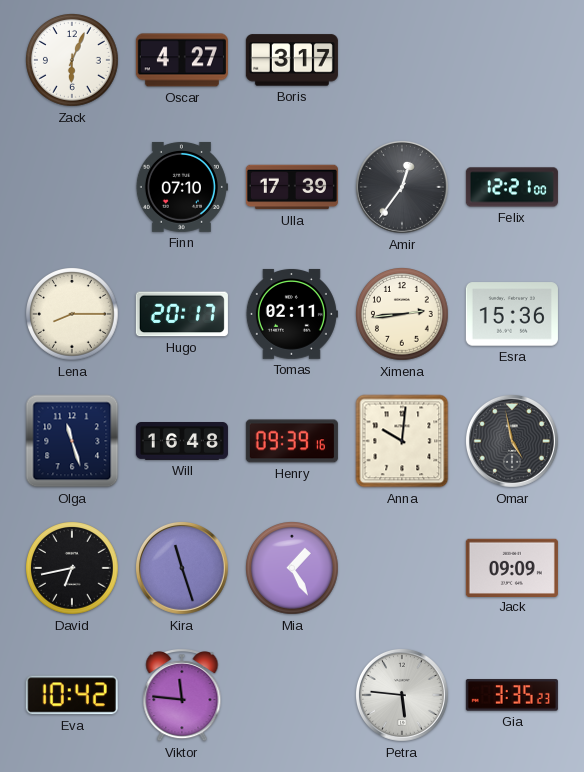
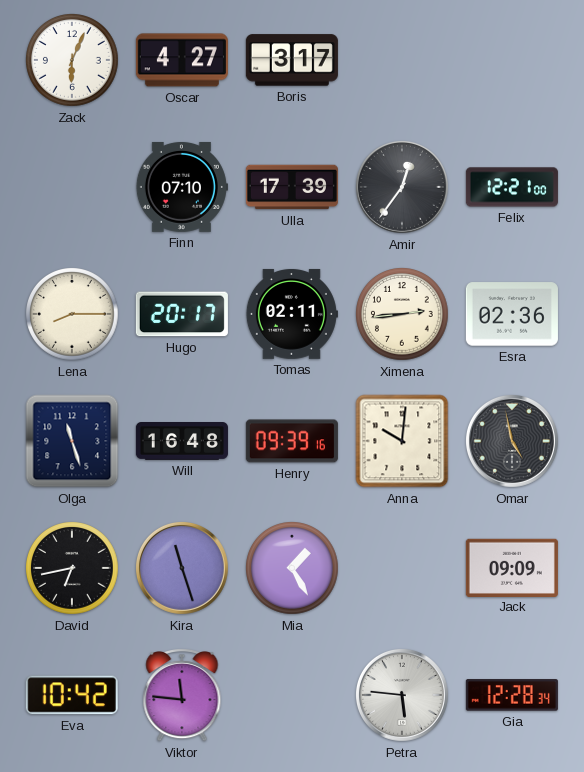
Esra: 15:36 -> 02:36 (512, 314)
Gia: 3:35 -> 12:28 (512, 695)
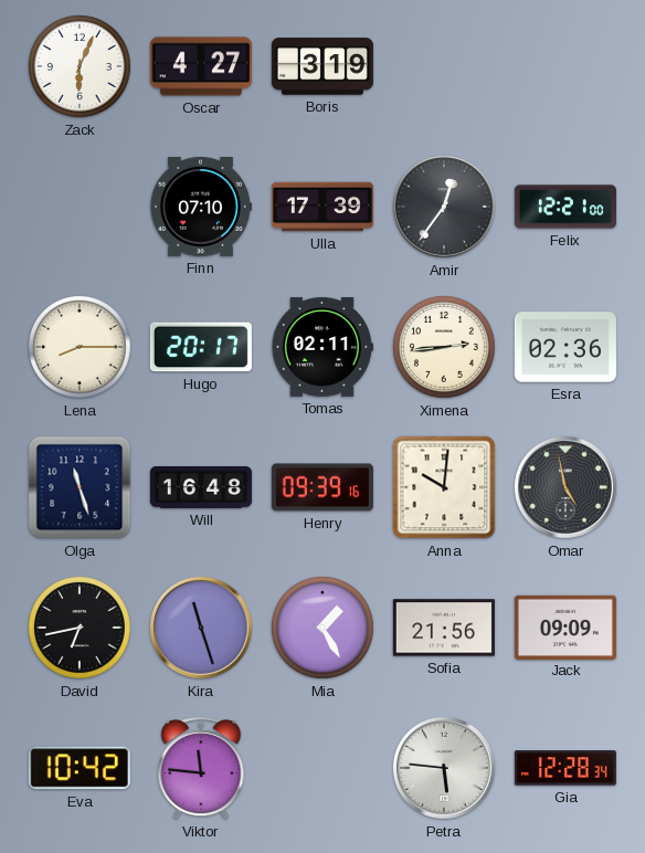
Boris: 3:17 -> 3:19 (322, 66)
Sofia: none -> 21:56 (444, 628)
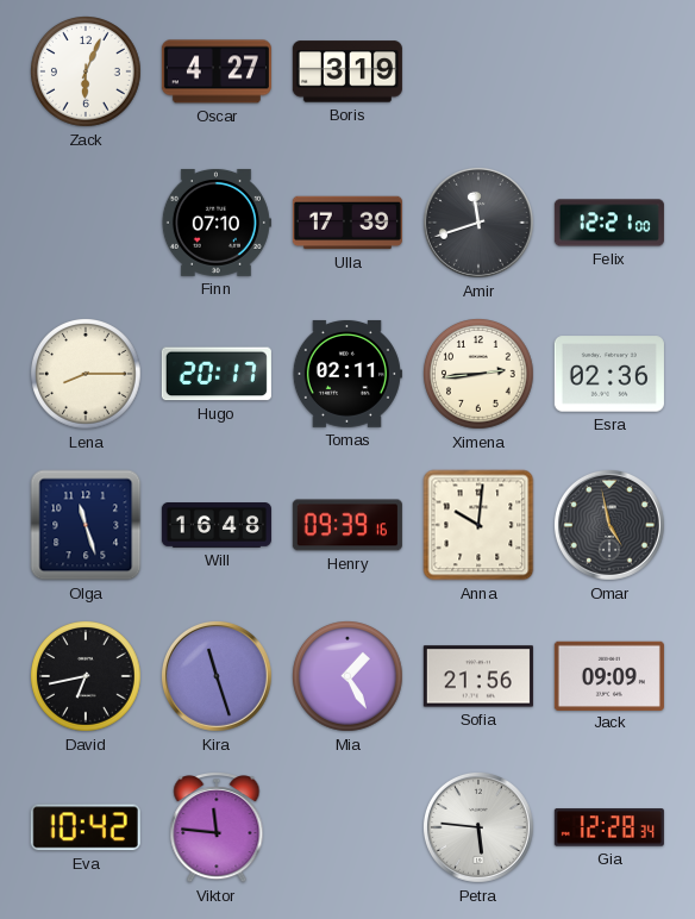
Amir: 12:36 -> 11:42 (478, 223)
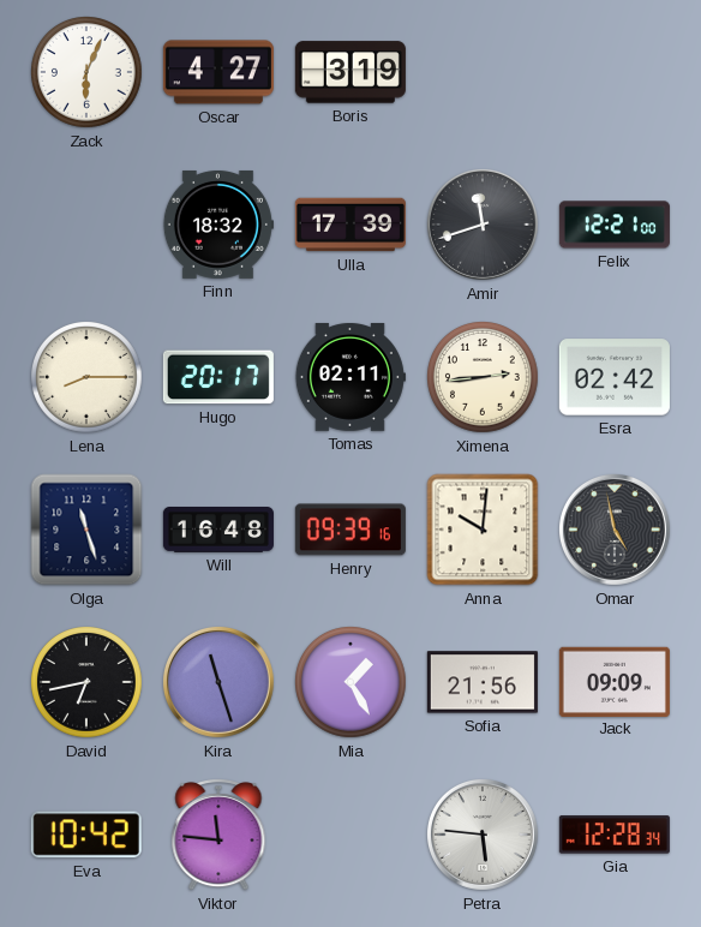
Finn: 07:10 -> 18:32 (218, 225)
Esra: 02:36 -> 02:42 (615, 377)
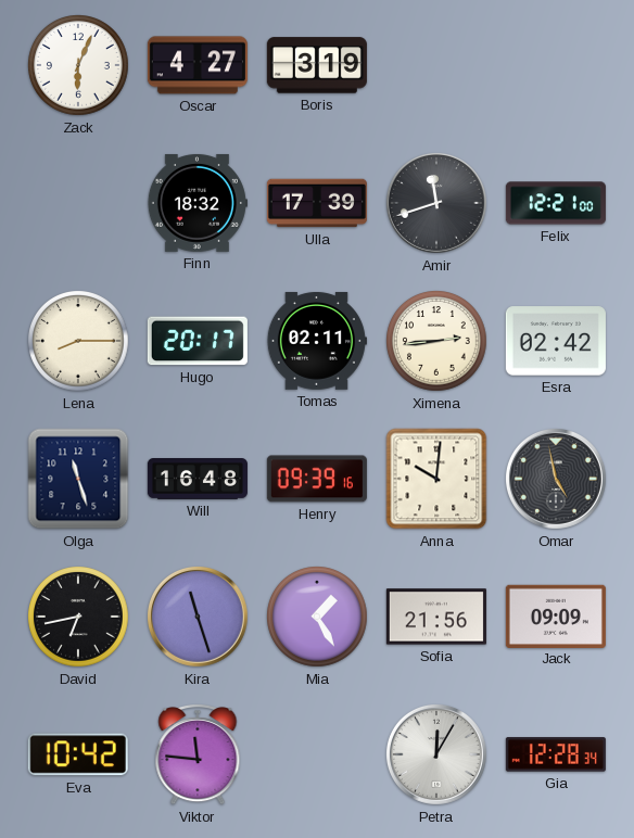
Petra: 5:46 -> 12:05 (436, 754)
